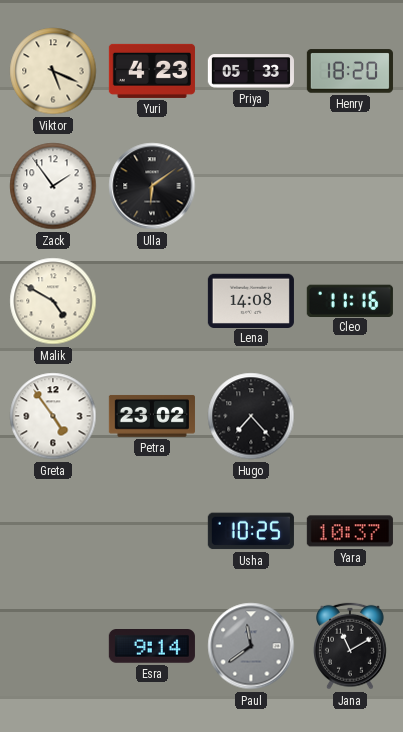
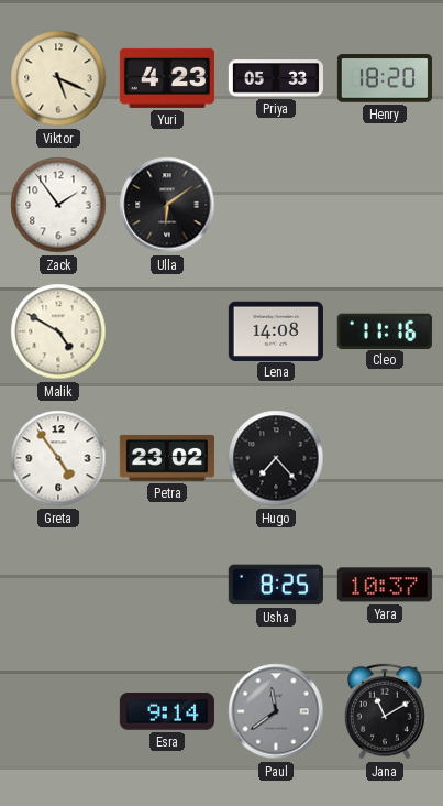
Usha: 10:25 -> 8:25 (276, 585)
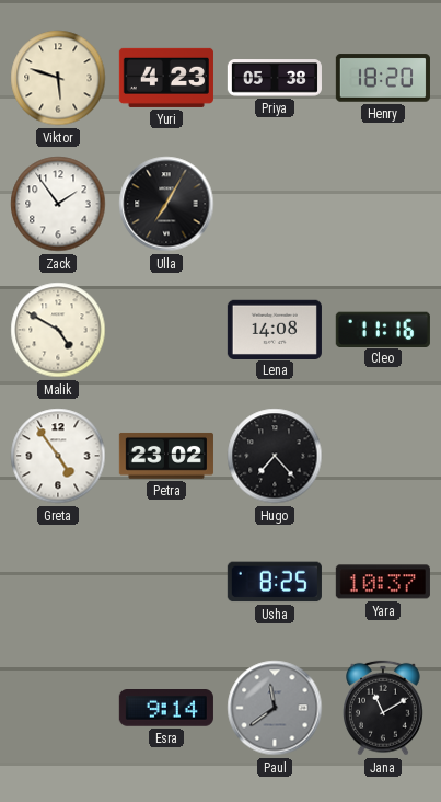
Viktor: 5:19 -> 5:48 (58, 78)
Priya: 05:33 -> 05:38 (275, 78)
Ulla: 6:09 -> 7:05 (166, 204)
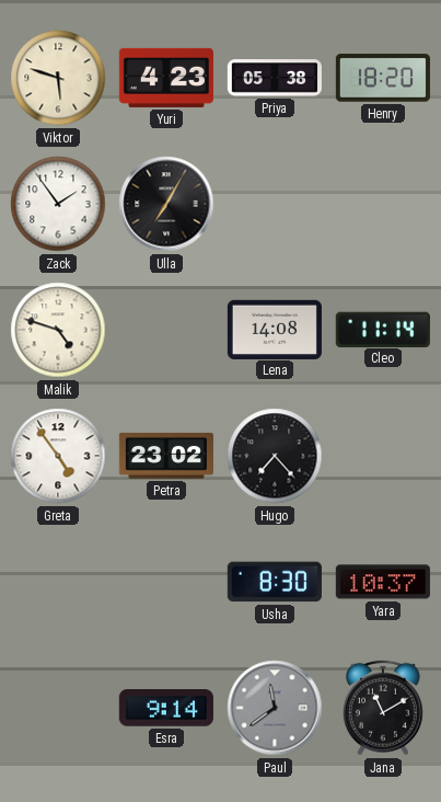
Malik: 4:50 -> 4:48 (58, 330)
Cleo: 11:16 -> 11:14 (383, 329)
Usha: 8:25 -> 8:30 (275, 582)
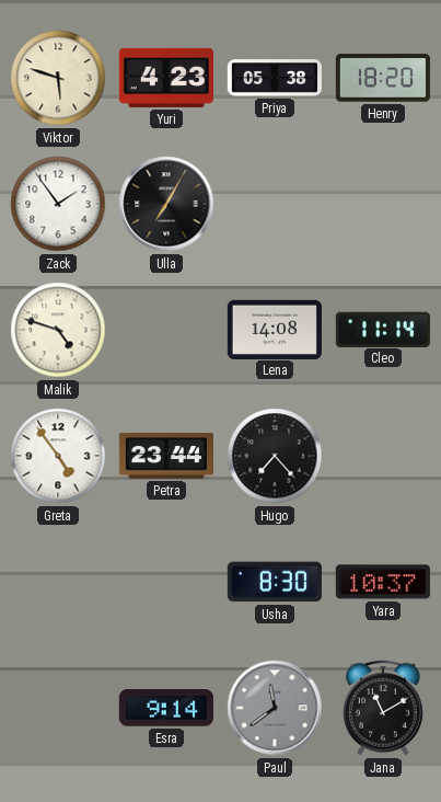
Petra: 23:02 -> 23:44 (166, 456)
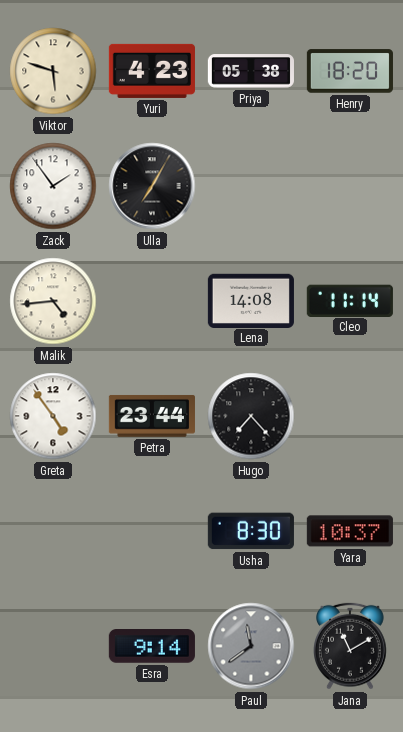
Malik: 4:48 -> 4:44 (53, 301)
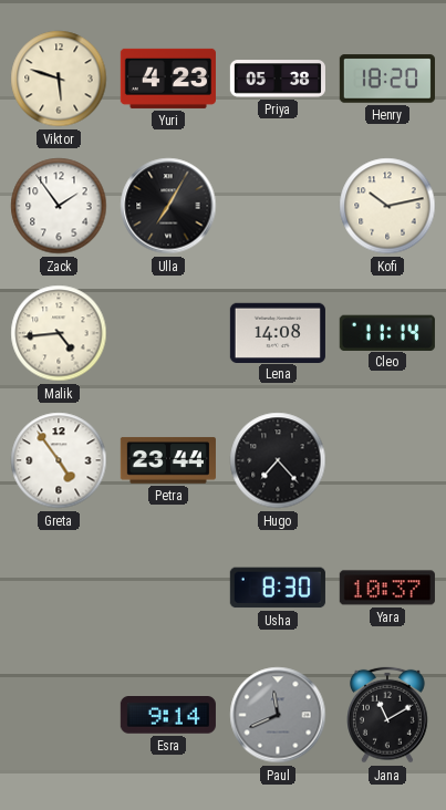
Kofi: none -> 10:13 (387, 206)
Paul: 11:39 -> 11:41 (278, 715)
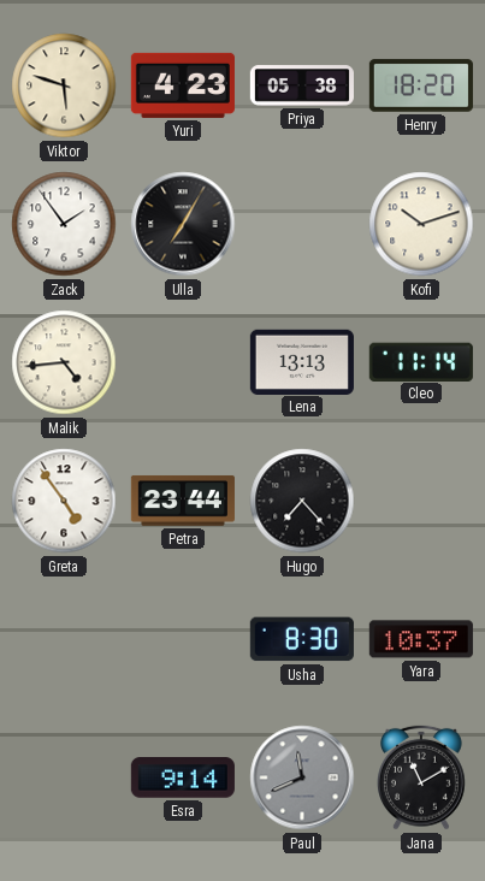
Kofi: 10:13 -> 10:12 (421, 224)
Lena: 14:08 -> 13:13 (302, 361)
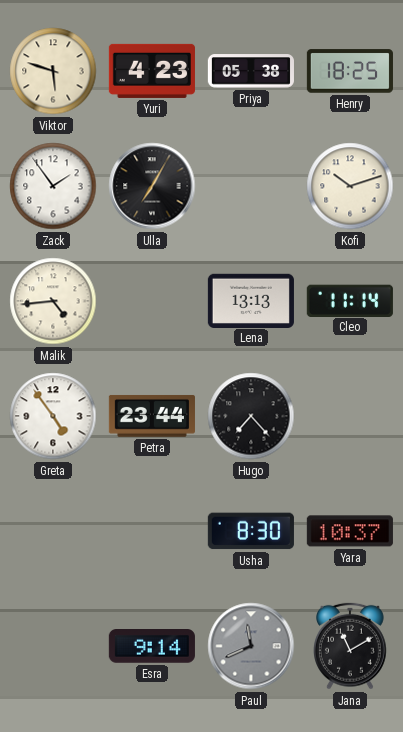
Henry: 18:20 -> 18:25 (350, 71)
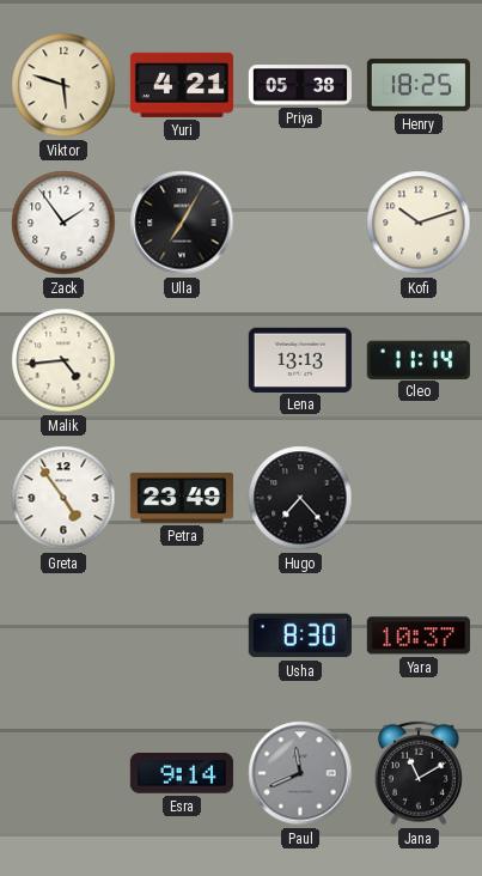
Yuri: 4:23 -> 4:21 (182, 85)
Petra: 23:44 -> 23:49 (182, 498)
